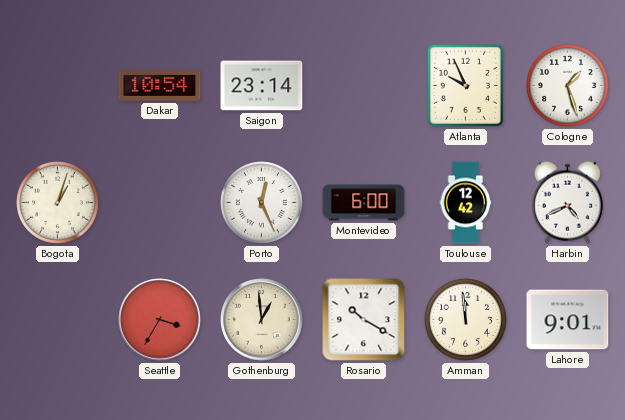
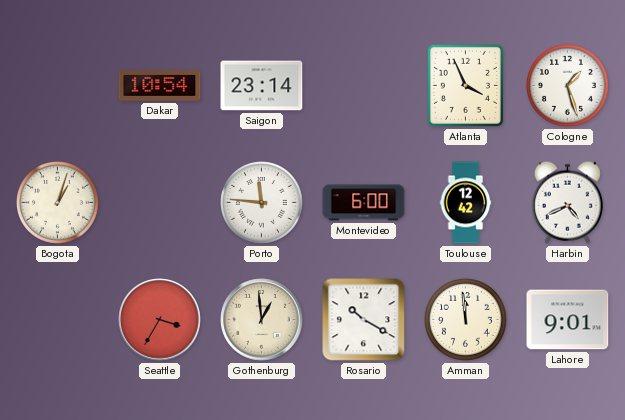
Atlanta: 9:56 -> 3:56 (465, 85)
Porto: 12:26 -> 11:46 (262, 203)
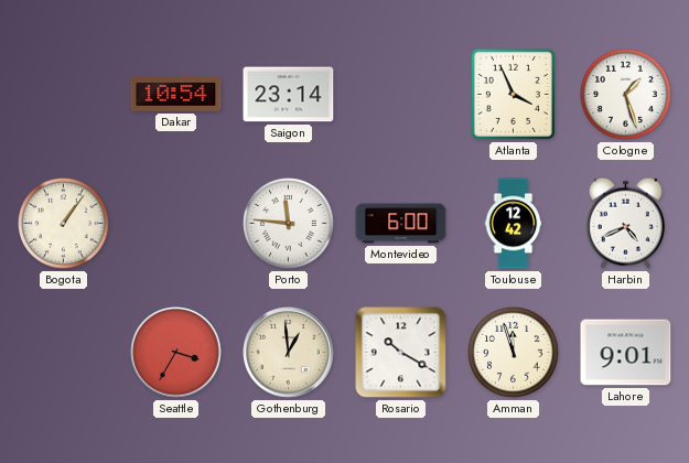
Bogota: 1:03 -> 1:06 (64, 224)
Amman: 11:59 -> 11:57 (514, 353)
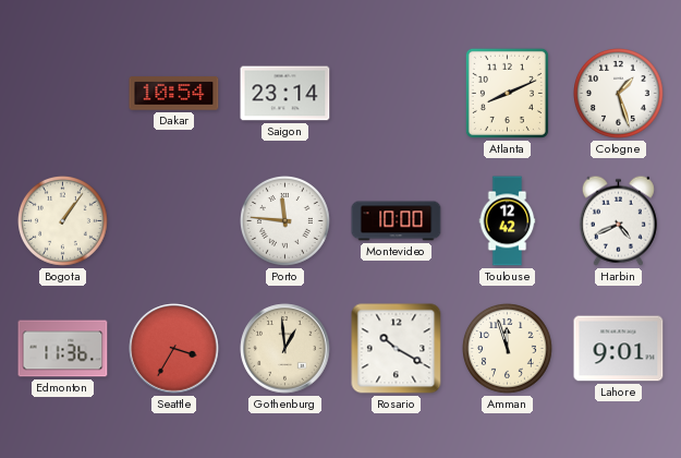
Atlanta: 3:56 -> 8:11 (507, 93)
Montevideo: 6:00 -> 10:00 (397, 221)
Edmonton: none -> 11:36 (63, 349)
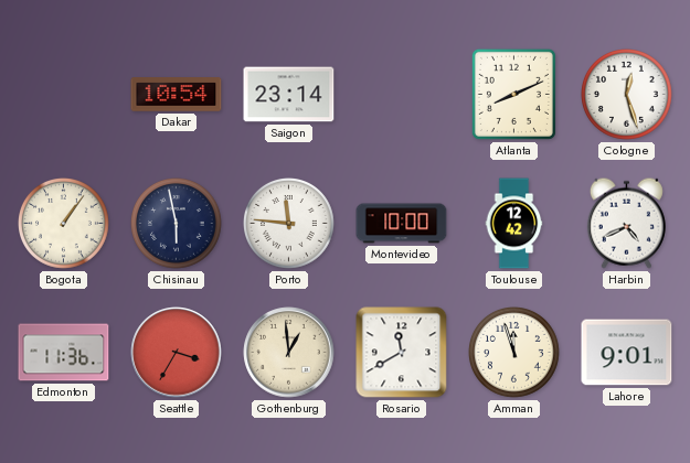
Cologne: 1:27 -> 12:27 (627, 95)
Chisinau: none -> 5:58 (177, 224)
Rosario: 10:20 -> 11:40 (402, 353)
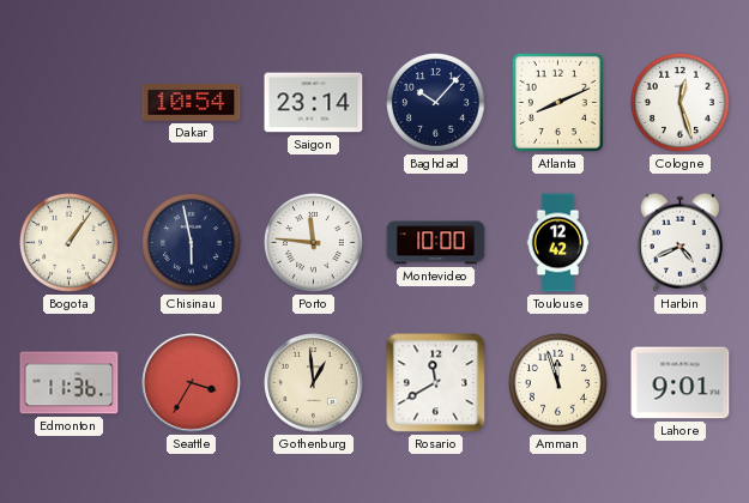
Baghdad: none -> 10:07 (436, 103)
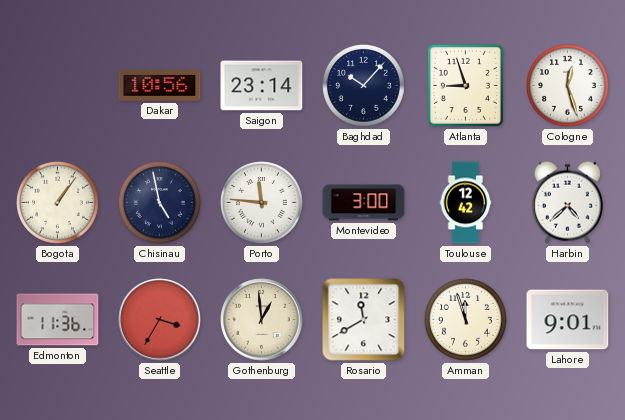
Dakar: 10:54 -> 10:56 (160, 86)
Atlanta: 8:11 -> 8:57 (465, 85)
Chisinau: 5:58 -> 4:58 (160, 203)
Montevideo: 10:00 -> 3:00 (364, 203)
Harbin: 4:41 -> 4:38 (567, 202)
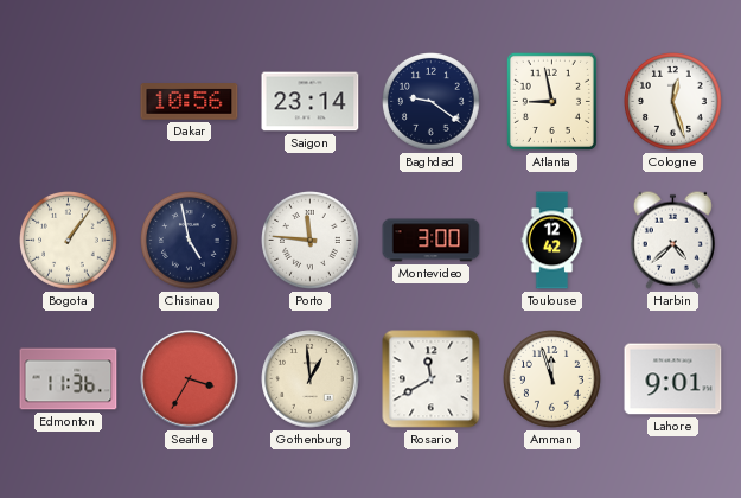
Baghdad: 10:07 -> 9:21 (432, 102)
Atlanta: 8:57 -> 8:58 (551, 101)
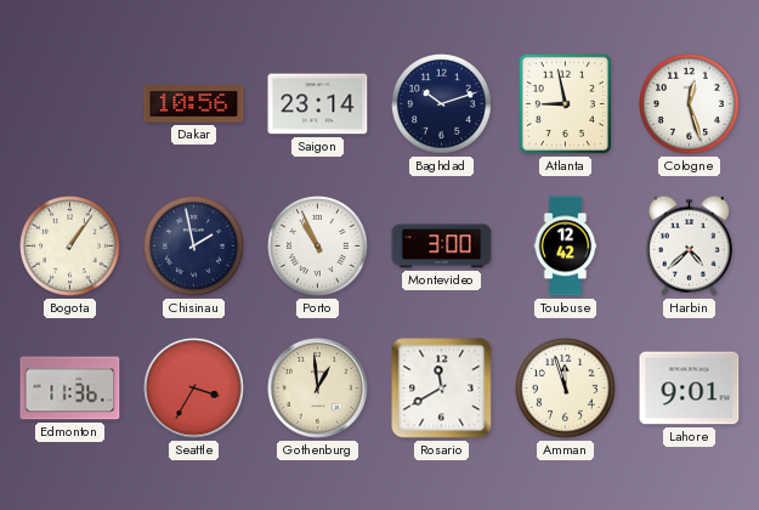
Baghdad: 9:21 -> 10:12 (442, 104)
Chisinau: 4:58 -> 1:58 (194, 246)
Porto: 11:46 -> 10:56 (318, 246)
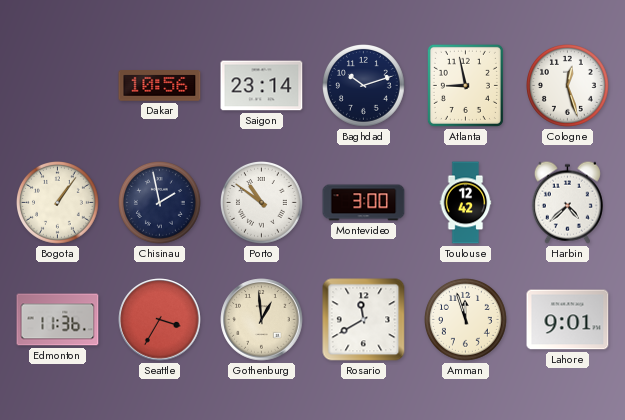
Porto: 10:56 -> 10:51 (262, 203)
